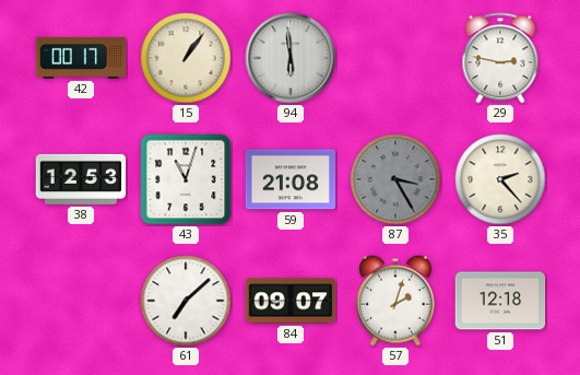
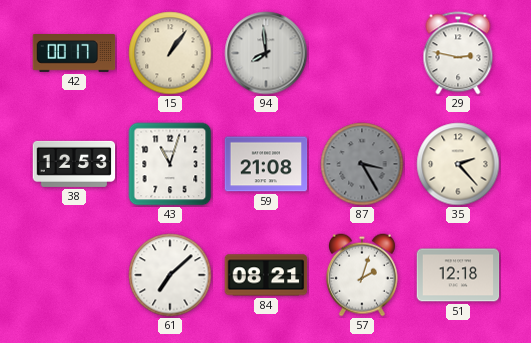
94: 5:59 -> 7:59 (266, 53)
84: 09:07 -> 08:21 (266, 275)
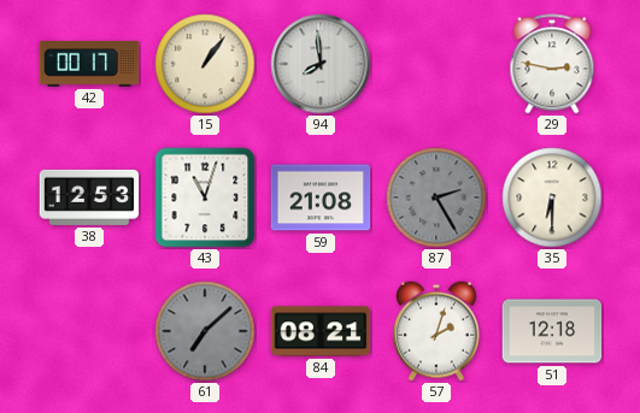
87: 3:25 -> 2:25 (436, 197)
35: 2:23 -> 6:30 (552, 197)
61 dial: white -> grey (205, 331)
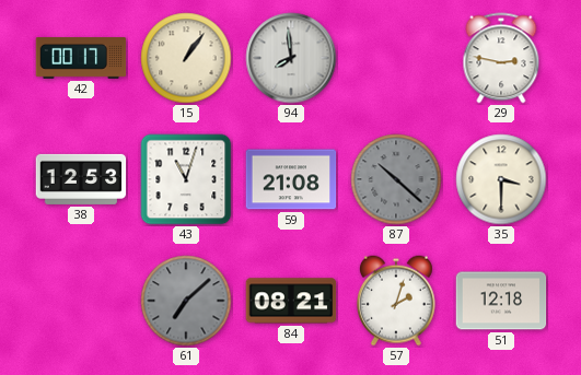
87: 2:25 -> 10:22 (396, 179)
35: 6:30 -> 3:30 (501, 179)
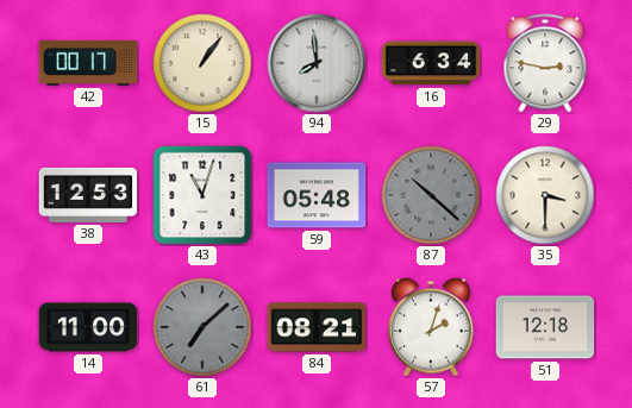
16: none -> 6:34 (431, 63)
59: 21:08 -> 05:48 (317, 195)
14: none -> 11:00 (88, 327)
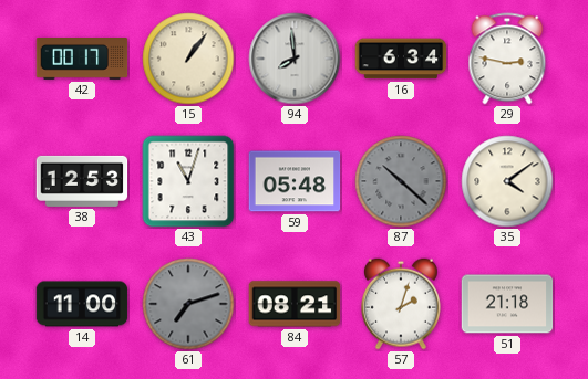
35: 3:30 -> 4:09 (507, 181)
61: 7:08 -> 7:12 (188, 304)
51: 12:18 -> 21:18 (507, 304)
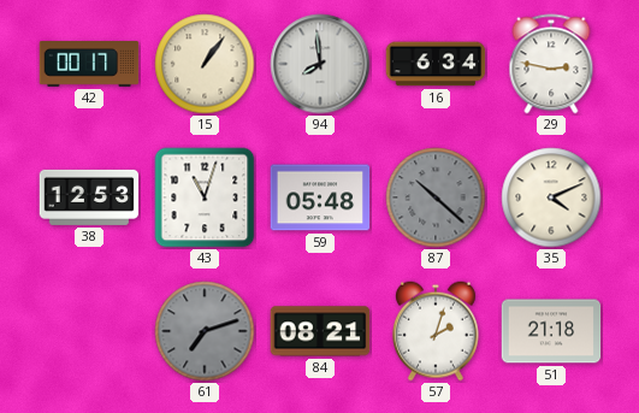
35: 4:09 -> 4:11 (551, 197)
14: 11:00 -> none (82, 304)
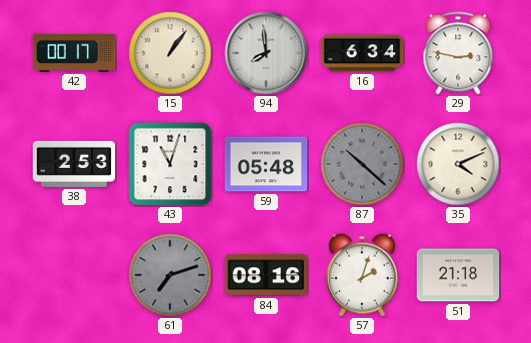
38: 12:53 -> 2:53 (74, 164)
84: 08:21 -> 08:16 (266, 275)
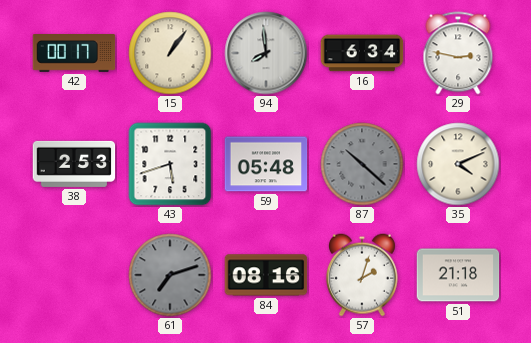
43: 11:03 -> 5:42 (170, 164)
